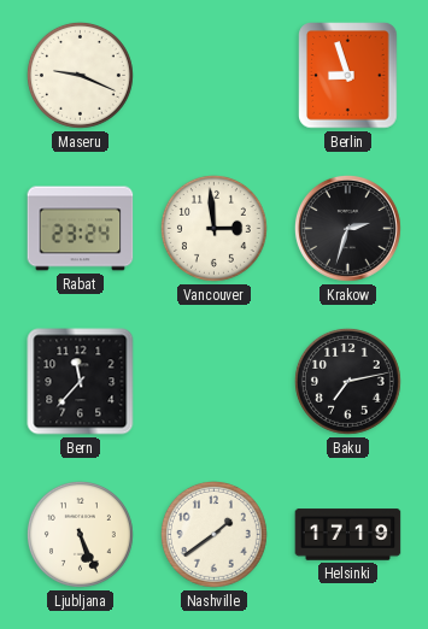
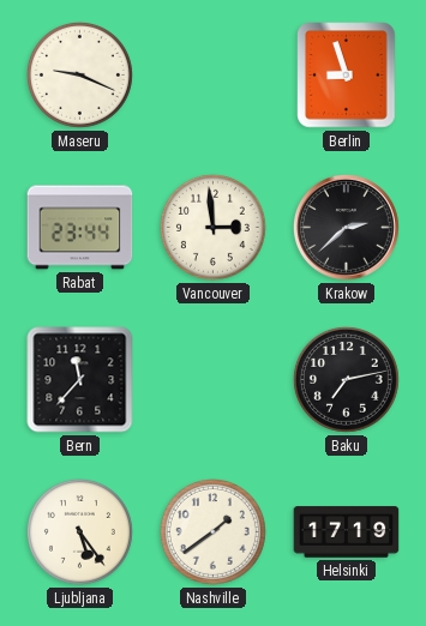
Rabat: 23:24 -> 23:44 (80, 228)
Krakow: 2:33 -> 2:38 (346, 227)
Ljubljana: 5:26 -> 5:24 (79, 531)
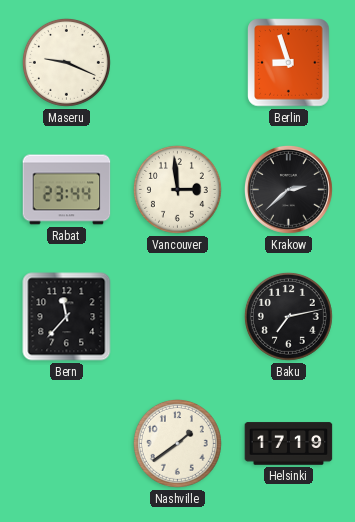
Ljubljana: 5:24 -> none (79, 531)
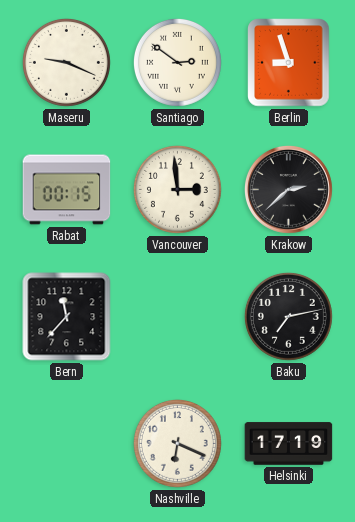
Santiago: none -> 2:51 (177, 62)
Rabat: 23:44 -> 00:15 (67, 190)
Nashville: 1:39 -> 6:19 (177, 443)
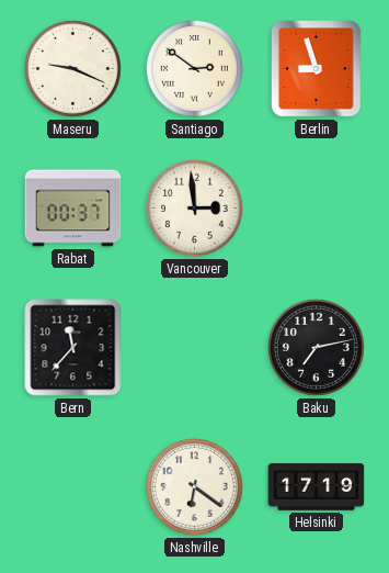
Rabat: 00:15 -> 00:37 (73, 209)
Krakow: 2:38 -> none (288, 189)
Nashville: 6:19 -> 6:21 (194, 486)
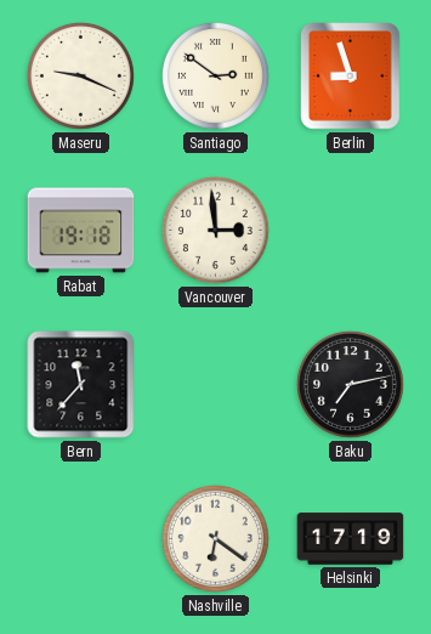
Rabat: 00:37 -> 19:18 (81, 231)
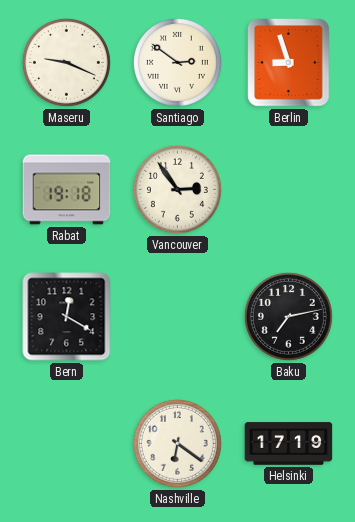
Vancouver: 2:59 -> 2:54 (177, 189)
Bern: 11:37 -> 12:20 (67, 317)
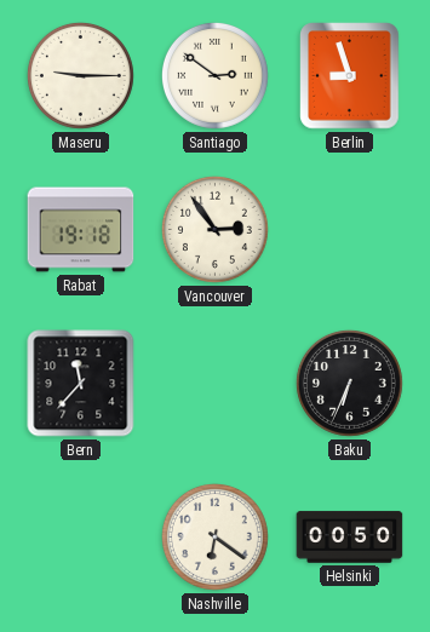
Maseru: 9:19 -> 9:15 (80, 75)
Bern: 12:20 -> 11:37 (81, 384)
Baku: 7:13 -> 6:34 (349, 383)
Helsinki: 17:19 -> 00:50 (350, 538)
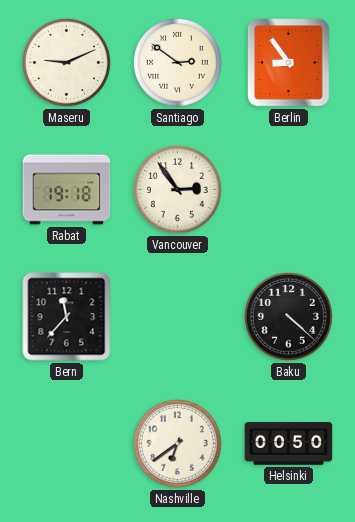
Maseru: 9:15 -> 9:11 (66, 62)
Berlin: 8:57 -> 8:54 (289, 63)
Baku: 6:34 -> 4:22 (288, 316)
Nashville: 6:21 -> 6:39 (177, 443)
